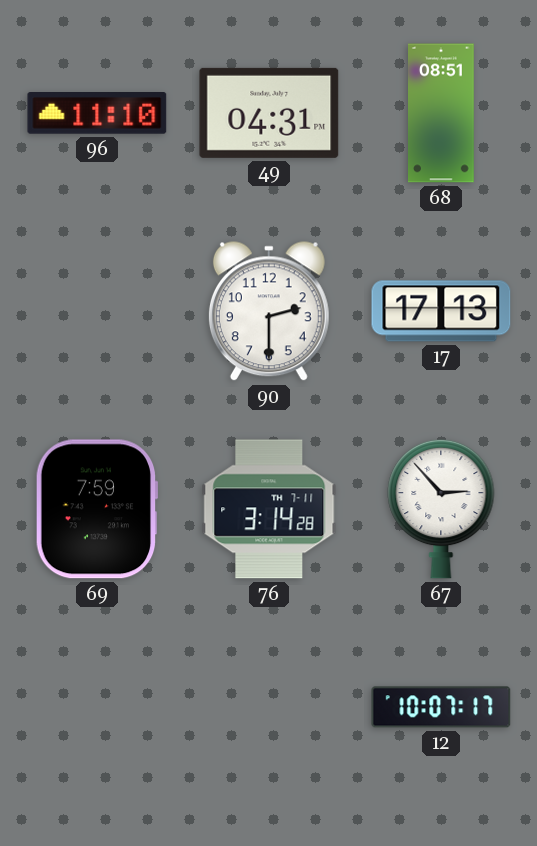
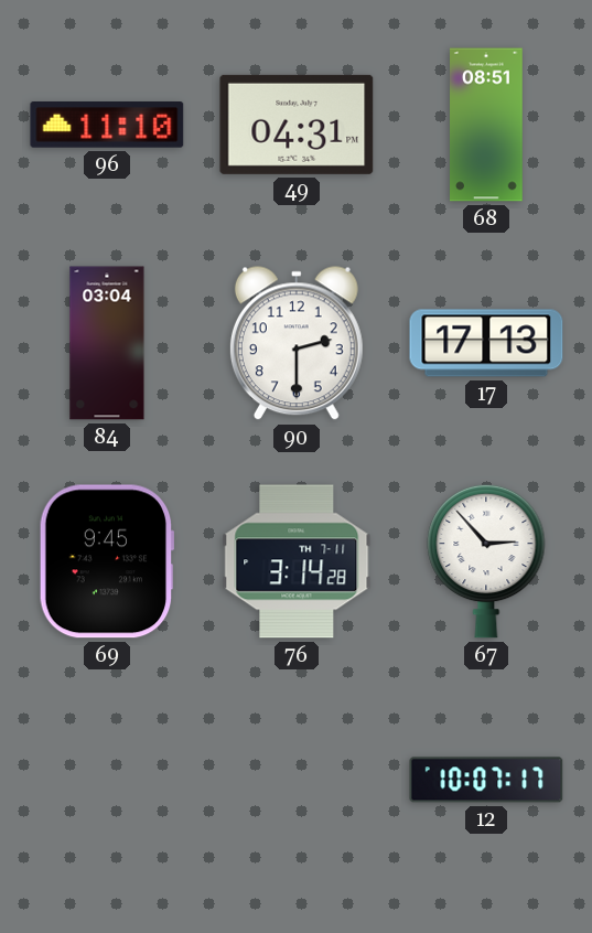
84: none -> 03:04 (107, 343)
69: 7:59 -> 9:45 (107, 561)
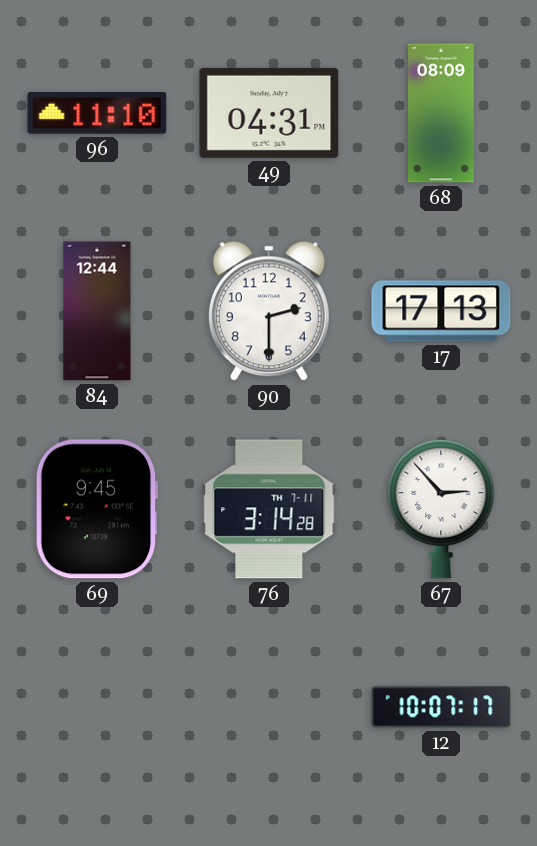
68: 08:51 -> 08:09 (442, 113)
84: 03:04 -> 12:44 (97, 311)
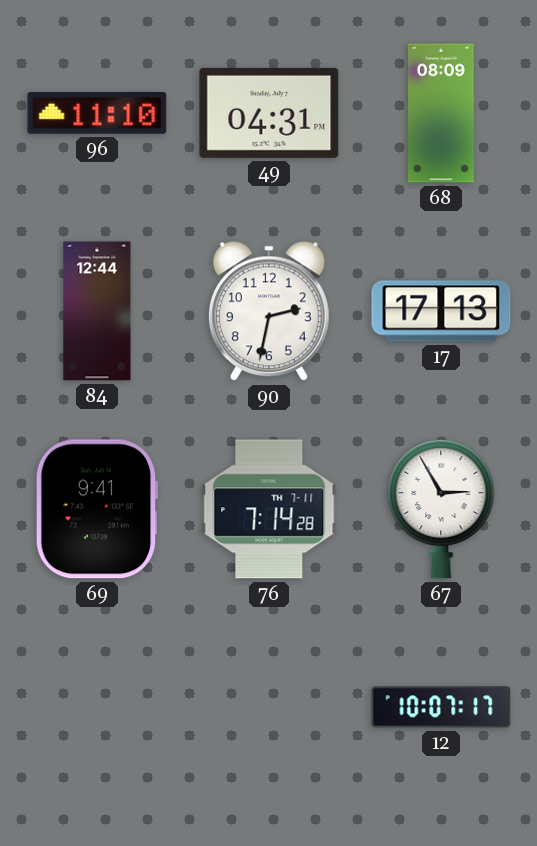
90: 2:30 -> 2:32 (269, 312)
69: 9:45 -> 9:41 (97, 509)
76: 3:14 -> 7:14 (269, 509)
67: 2:53 -> 2:55 (441, 509)
